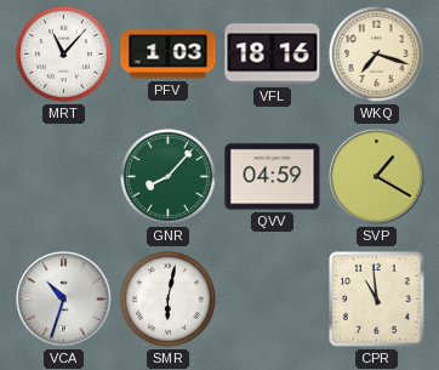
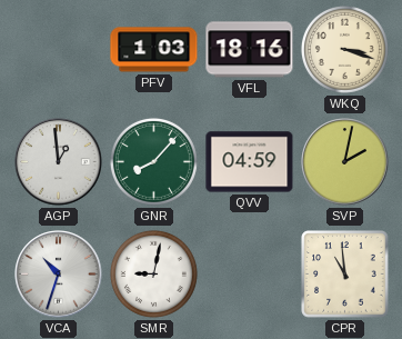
MRT: 11:07 -> none (63, 53)
WKQ: 7:18 -> 3:18 (344, 49)
AGP: none -> 12:59 (59, 162)
SVP: 1:20 -> 2:02 (345, 162)
SMR: 6:02 -> 9:02 (153, 273)
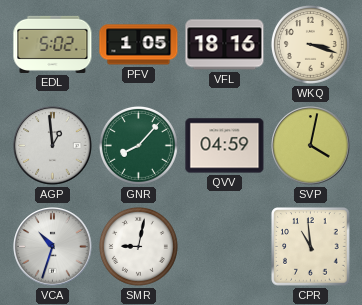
EDL: none -> 5:02 (53, 44)
PFV: 1:03 -> 1:05 (139, 45)
SVP: 2:02 -> 4:02 (311, 146)
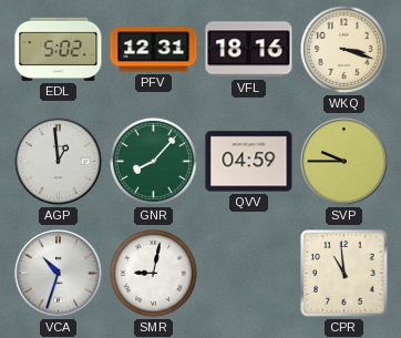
PFV: 1:05 -> 12:31 (154, 50)
SVP: 4:02 -> 9:45 (345, 162)
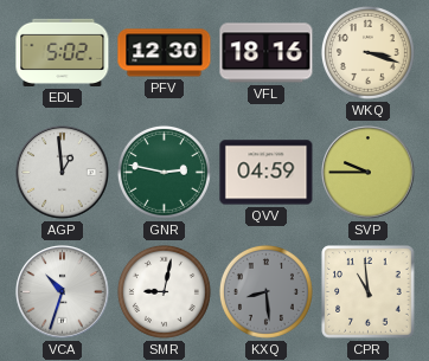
PFV: 12:31 -> 12:30 (165, 53)
GNR: 8:07 -> 2:47 (164, 172)
KXQ: none -> 8:29 (265, 291)
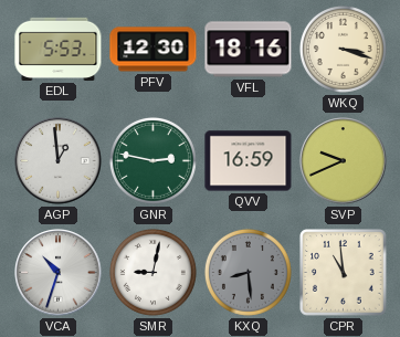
EDL: 5:02 -> 5:53 (59, 49)
QVV: 04:59 -> 16:59 (249, 161)
SVP: 9:45 -> 9:41 (344, 161)
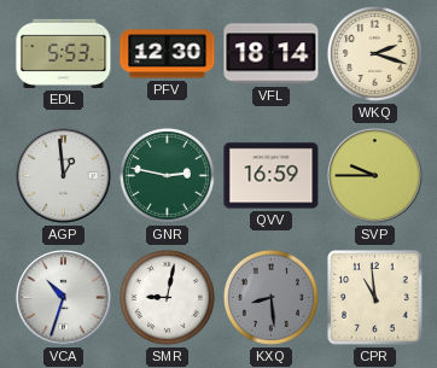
VFL: 18:16 -> 18:14 (272, 54)
WKQ: 3:18 -> 2:18 (374, 53)
SVP: 9:41 -> 9:45 (375, 176)
